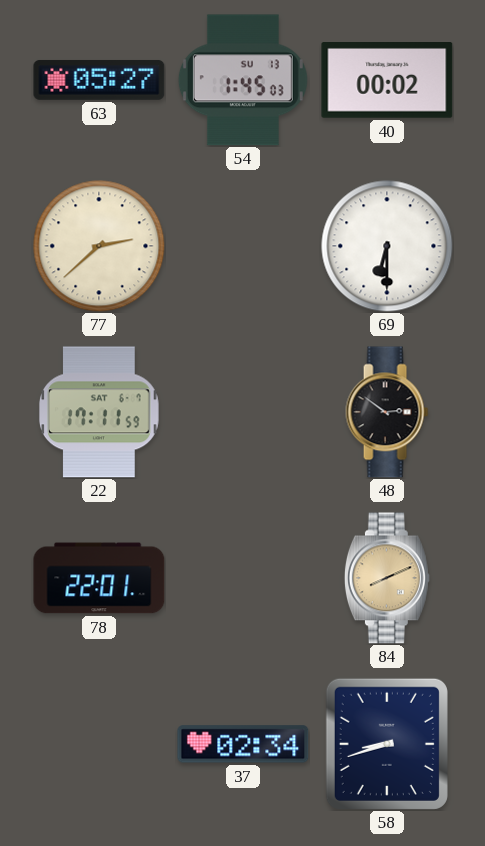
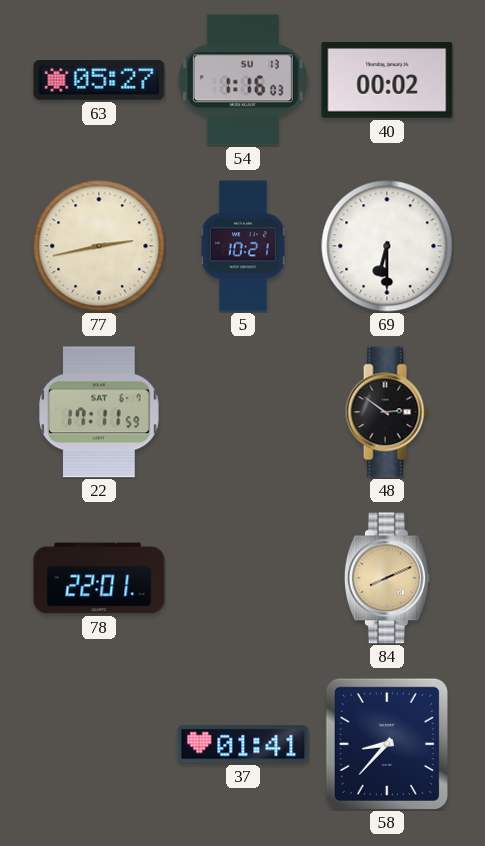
54: 1:45 -> 1:16 (243, 80)
77: 2:38 -> 2:43 (99, 246)
5: none -> 10:21 (243, 246)
37: 02:34 -> 01:41 (243, 744)
58: 8:42 -> 8:37 (387, 744)
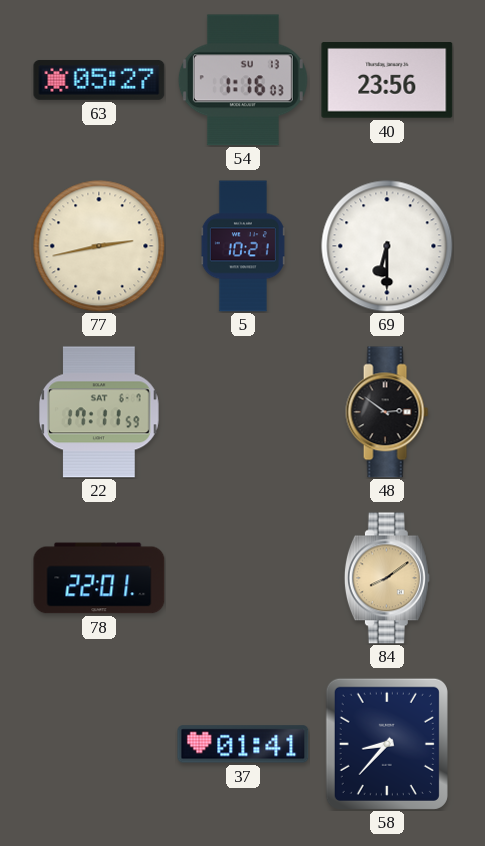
40: 00:02 -> 23:56 (387, 81)
84: 8:11 -> 8:09 (387, 578)
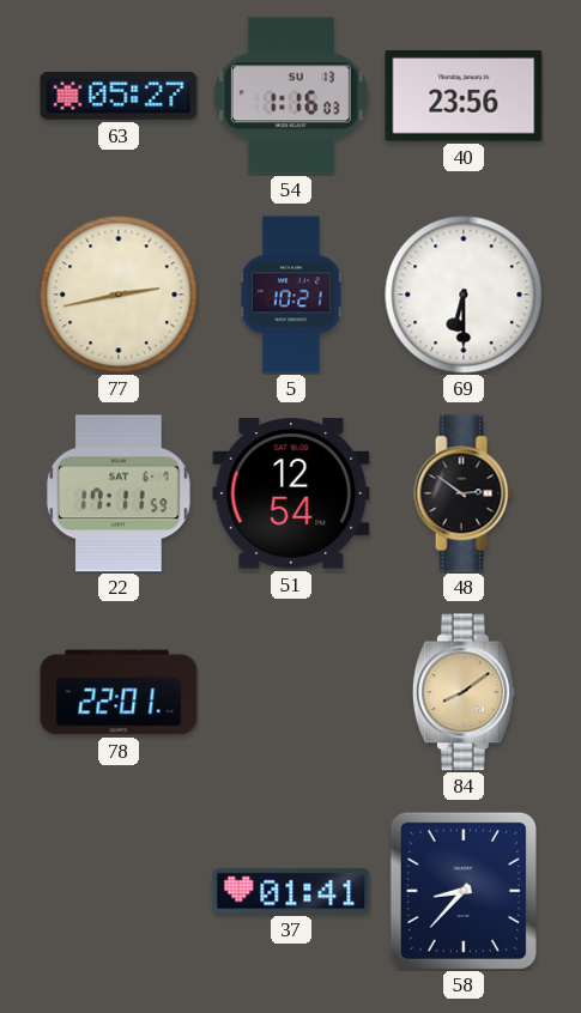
51: none -> 12:54 (291, 493)
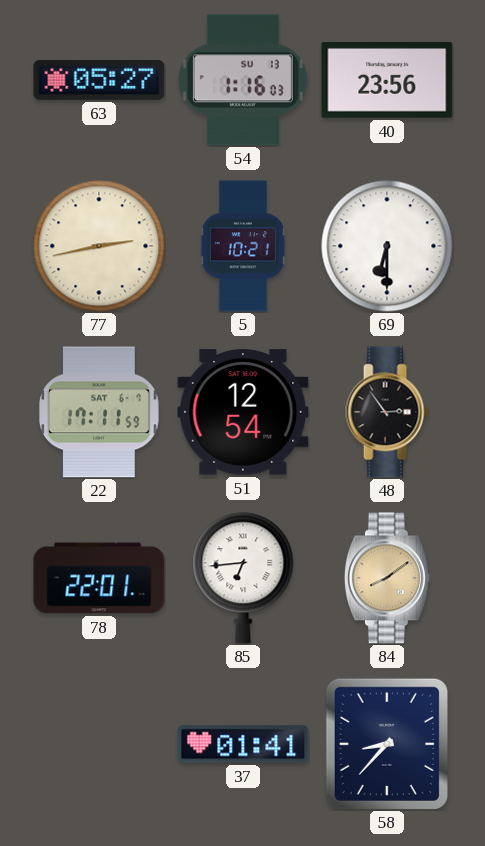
48: 2:51 -> 2:54 (387, 412)
85: none -> 6:44 (243, 578)
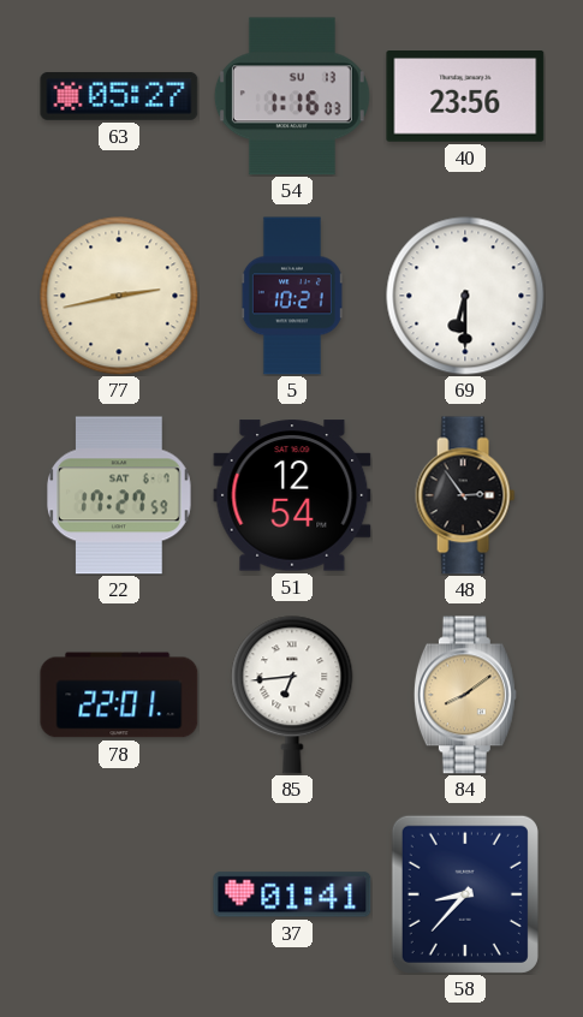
22: 17:11 -> 17:27 (120, 495)
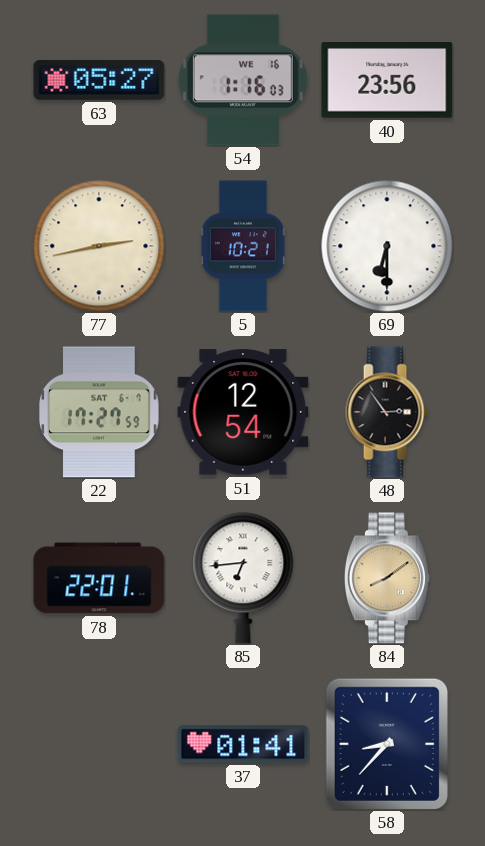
54 date: SU 13 -> WE 16 (243, 80)
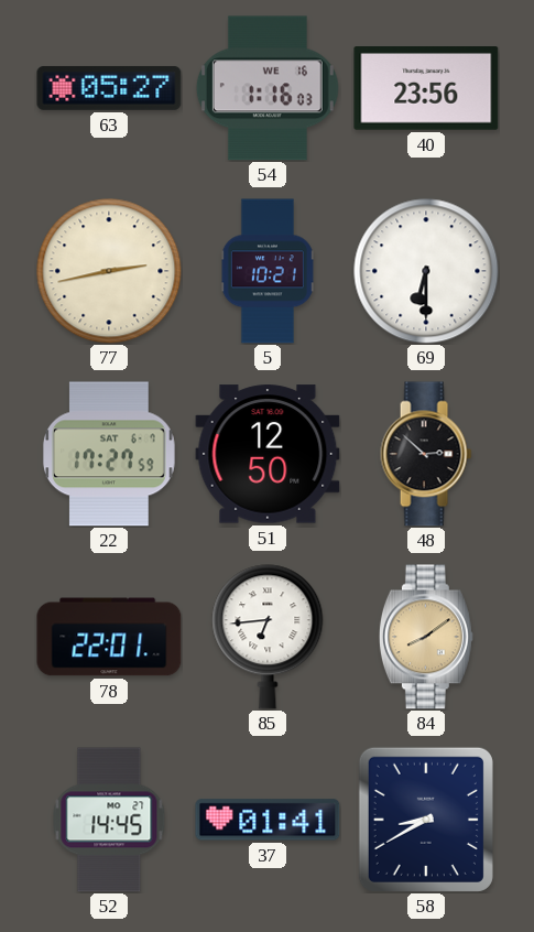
51: 12:54 -> 12:50 (268, 454)
48: 2:54 -> 2:52 (426, 454)
52: none -> 14:45 (109, 820)
58: 8:37 -> 8:40 (426, 820)
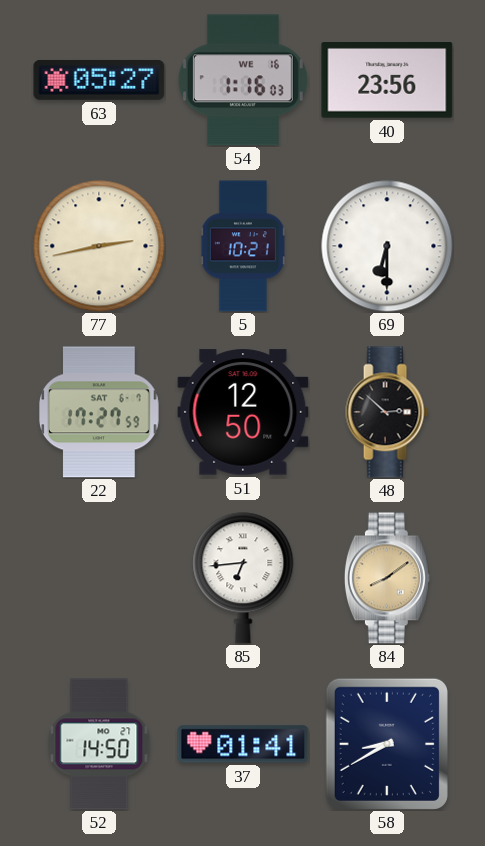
78: 22:01 -> none (109, 637)
52: 14:45 -> 14:50 (99, 744)
